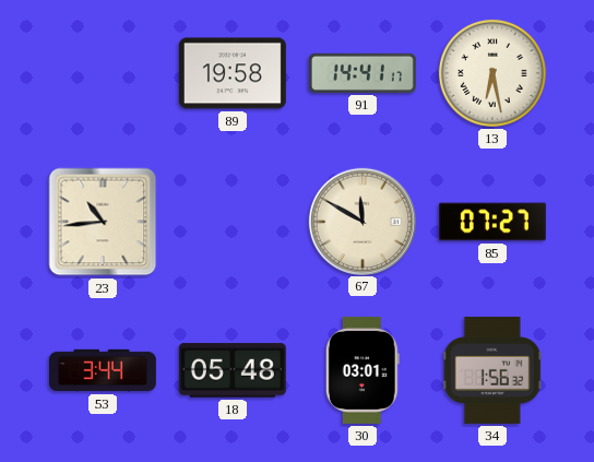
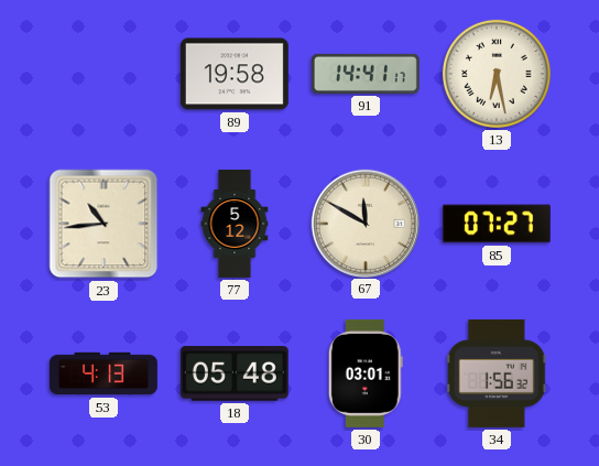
77: none -> 5:12 (235, 224)
53: 3:44 -> 4:13 (104, 373)
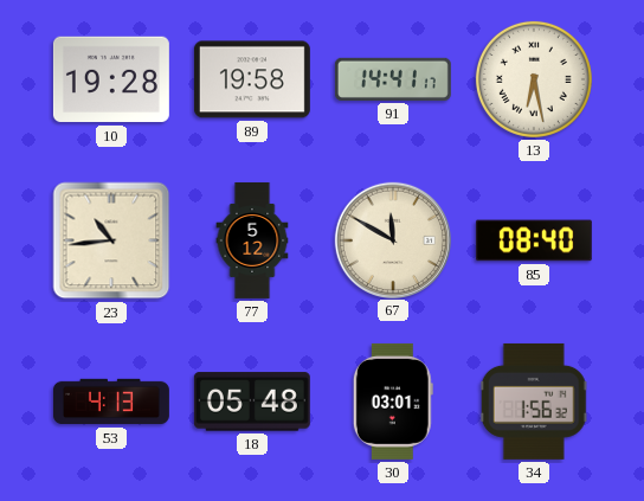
10: none -> 19:28 (111, 79)
85: 07:27 -> 08:40 (534, 240)
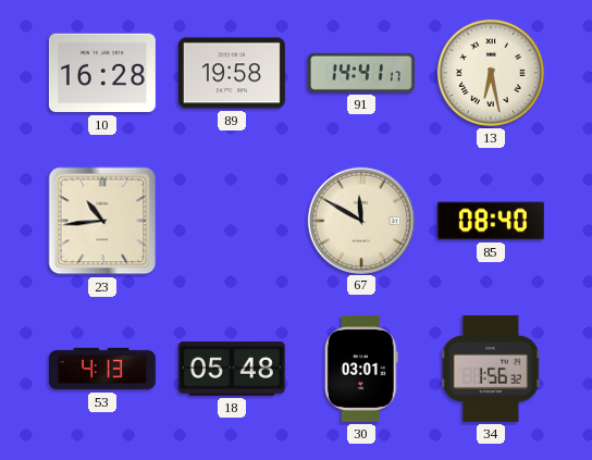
10: 19:28 -> 16:28 (102, 73)
77: 5:12 -> none (252, 240)
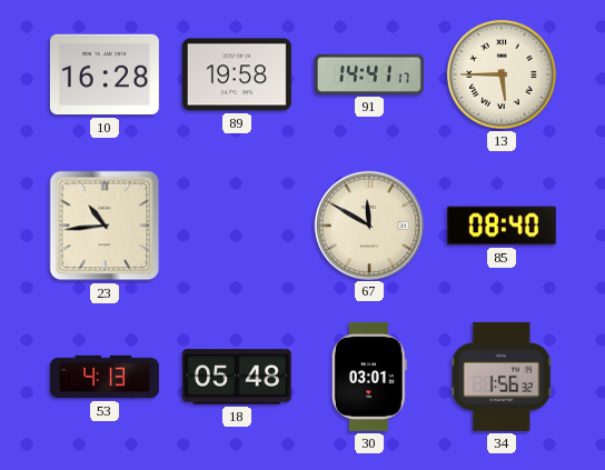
13: 6:28 -> 5:45 (502, 74)
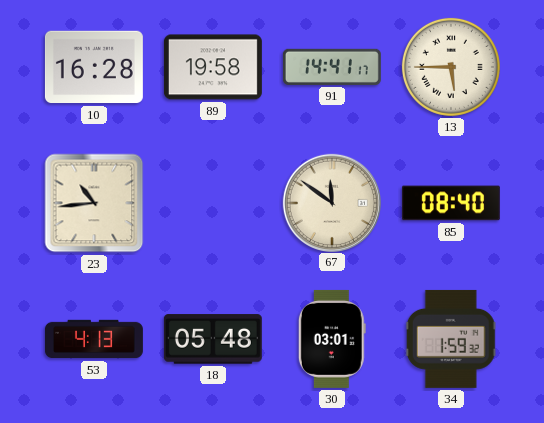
67: 11:50 -> 11:51 (331, 202)
34: 1:56 -> 1:59 (451, 339)
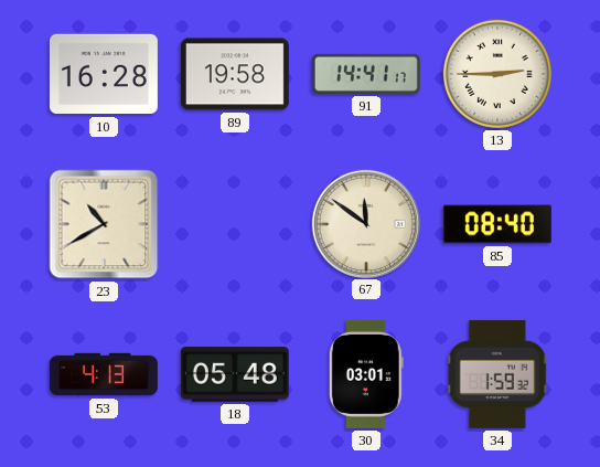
13: 5:45 -> 2:45 (497, 74)
23: 10:44 -> 10:40 (104, 224)
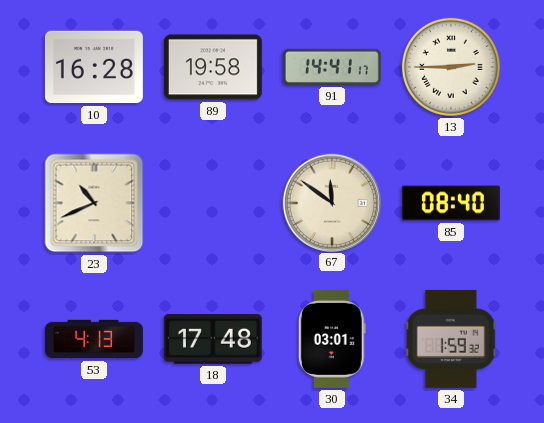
23: 10:40 -> 10:41 (94, 203)
18: 05:48 -> 17:48 (213, 339)
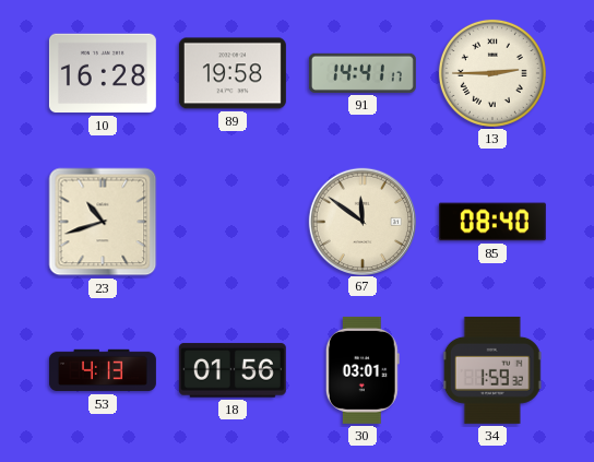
23: 10:41 -> 10:42 (103, 222)
18: 17:48 -> 01:56 (233, 370)
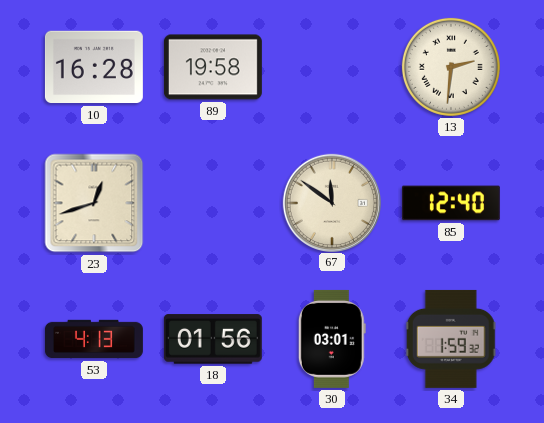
91: 14:41 -> none (363, 73)
13: 2:45 -> 2:31 (451, 67)
23: 10:42 -> 12:42 (94, 203)
85: 08:40 -> 12:40 (451, 203)
